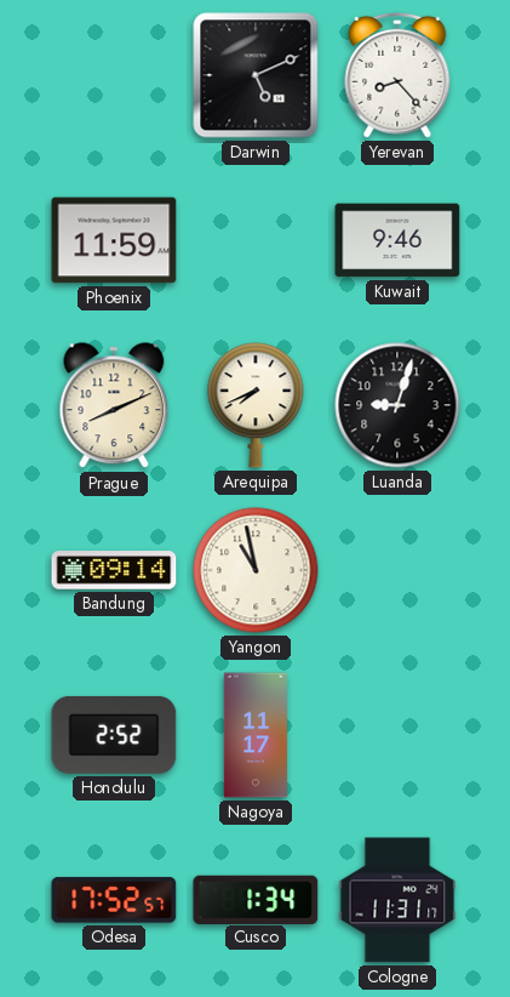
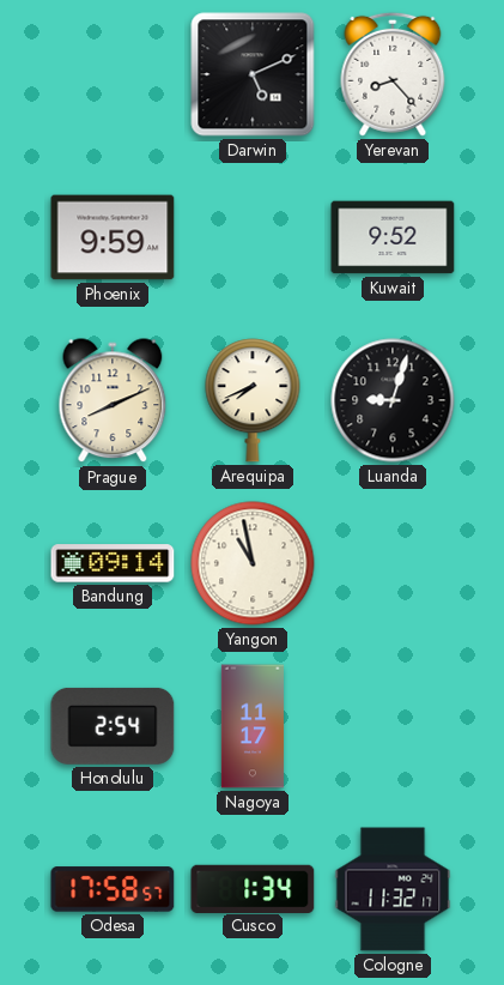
Phoenix: 11:59 -> 9:59 (113, 237)
Kuwait: 9:46 -> 9:52 (393, 237)
Honolulu: 2:52 -> 2:54 (113, 726)
Odesa: 17:52 -> 17:58 (113, 889)
Cologne: 11:31 -> 11:32 (393, 889)
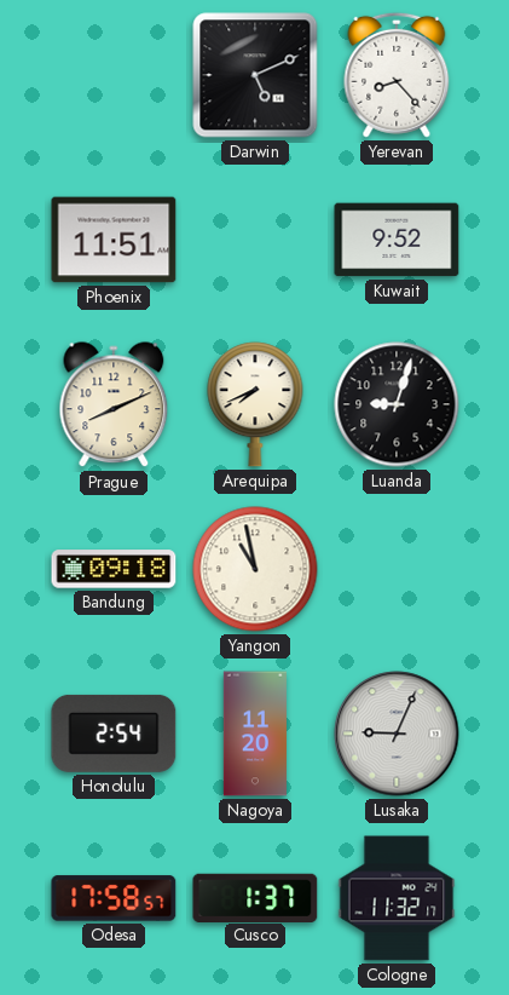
Phoenix: 9:59 -> 11:51 (114, 240)
Bandung: 09:14 -> 09:18 (114, 569)
Nagoya: 11:17 -> 11:20 (254, 734)
Lusaka: none -> 9:04 (397, 734)
Cusco: 1:34 -> 1:37 (255, 897)
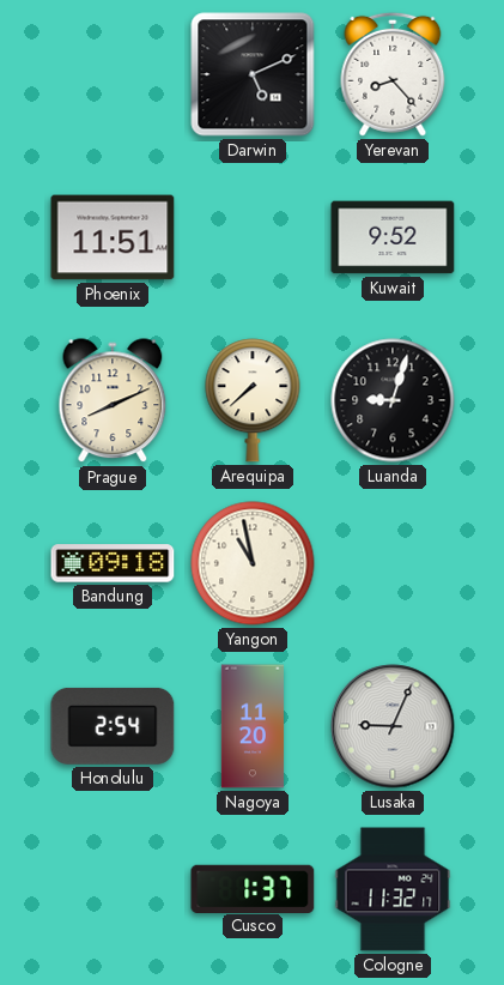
Arequipa: 7:41 -> 7:38 (253, 400)
Odesa: 17:58 -> none (114, 898)
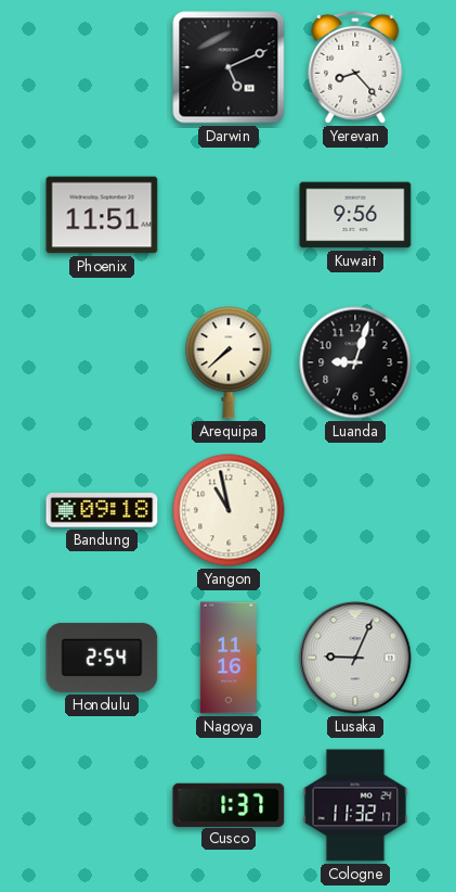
Kuwait: 9:52 -> 9:56 (355, 215)
Prague: 8:11 -> none (113, 401)
Nagoya: 11:20 -> 11:16 (227, 658)
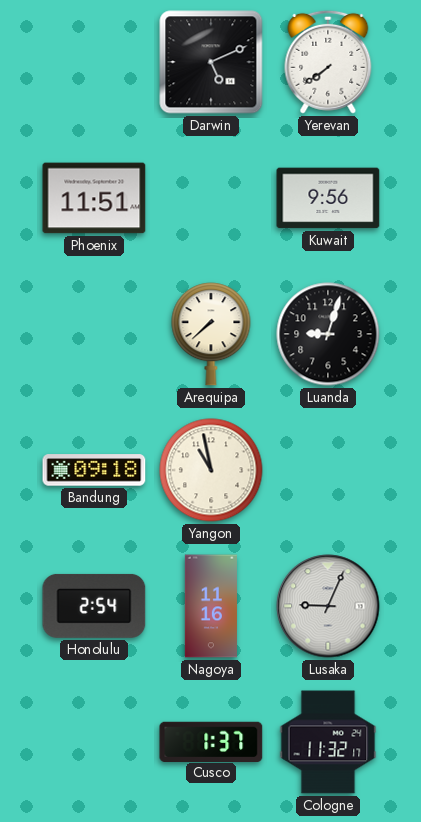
Yerevan: 8:23 -> 7:39 (328, 62)
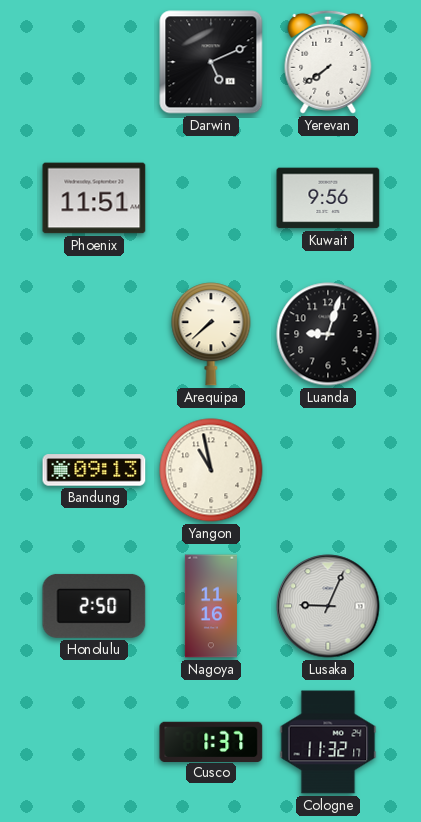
Bandung: 09:18 -> 09:13 (94, 470)
Honolulu: 2:54 -> 2:50 (94, 606)
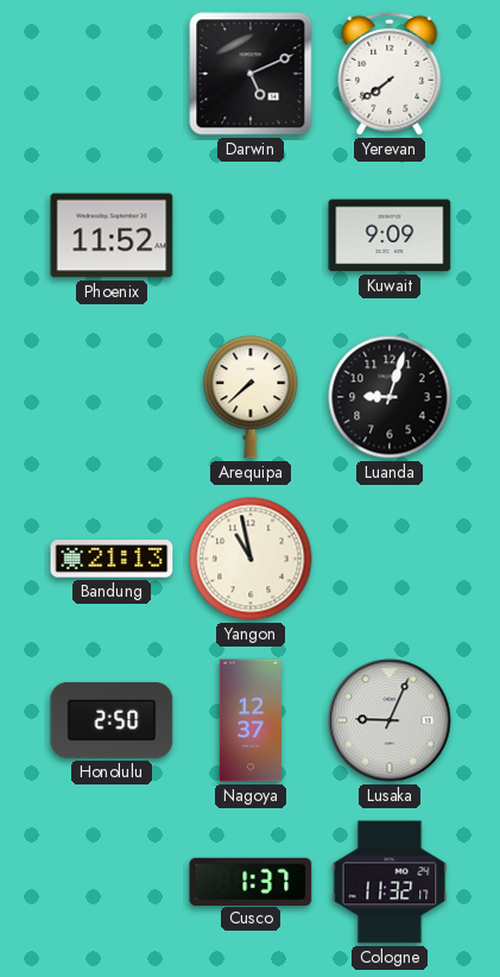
Phoenix: 11:51 -> 11:52 (112, 235)
Kuwait: 9:56 -> 9:09 (390, 235)
Bandung: 09:13 -> 21:13 (112, 559)
Nagoya: 11:16 -> 12:37 (249, 720)
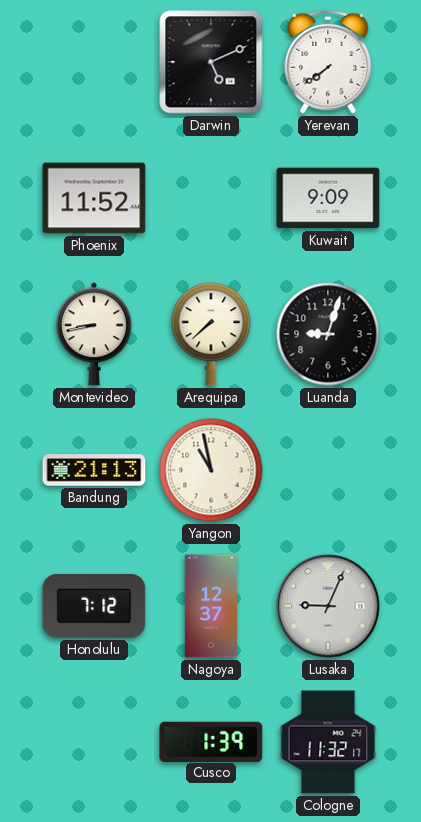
Montevideo: none -> 8:43 (94, 334)
Honolulu: 2:50 -> 7:12 (94, 606)
Cusco: 1:37 -> 1:39 (211, 741)
